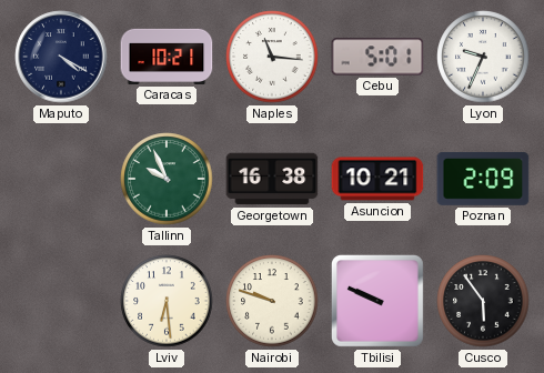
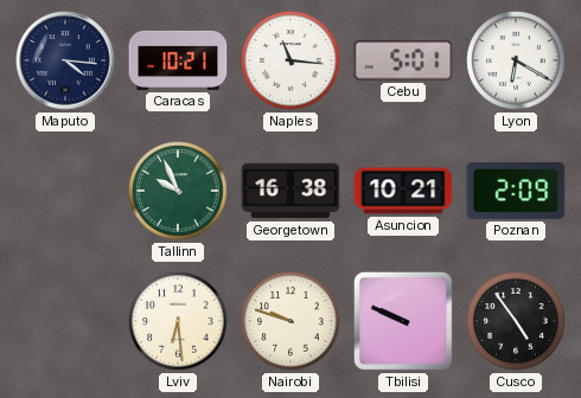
Maputo: 4:20 -> 4:16 (65, 60)
Lyon: 9:34 -> 6:20 (516, 60)
Cusco: 5:54 -> 4:54 (516, 321)
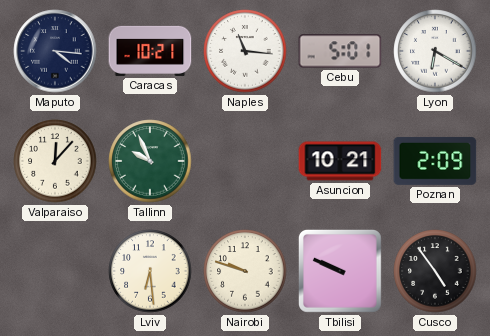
Valparaiso: none -> 12:07 (55, 161)
Georgetown: 16:38 -> none (290, 191)
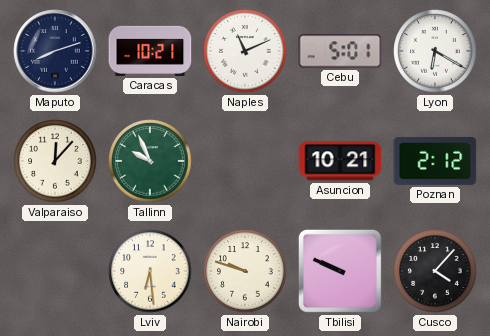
Maputo: 4:16 -> 8:12 (55, 51)
Naples: 11:16 -> 11:11 (245, 51)
Poznan: 2:09 -> 2:12 (435, 161)
Cusco: 4:54 -> 4:07 (435, 271)
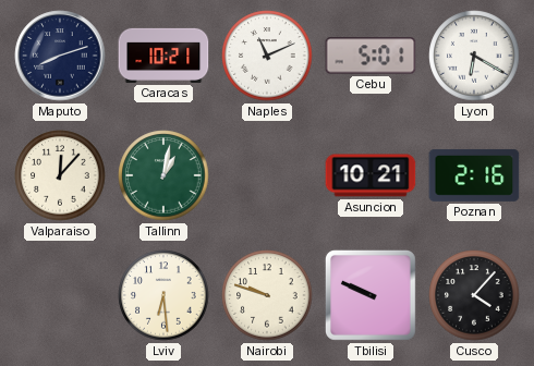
Tallinn: 9:56 -> 1:02 (163, 175)
Poznan: 2:12 -> 2:16 (474, 175)
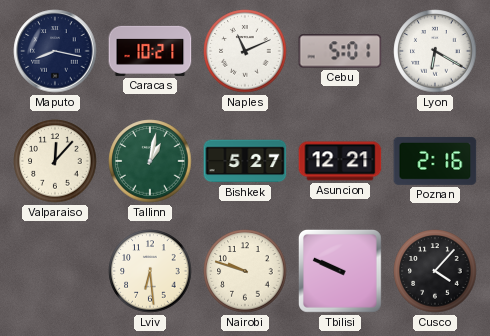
Maputo: 8:12 -> 8:17 (55, 51)
Bishkek: none -> 5:27 (245, 161)
Asuncion: 10:21 -> 12:21 (340, 161)
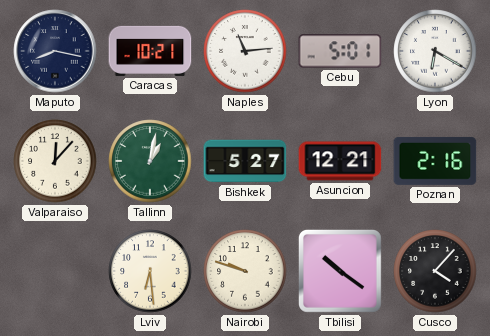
Naples: 11:11 -> 11:14 (245, 51)
Tbilisi: 9:49 -> 10:21 (340, 271)
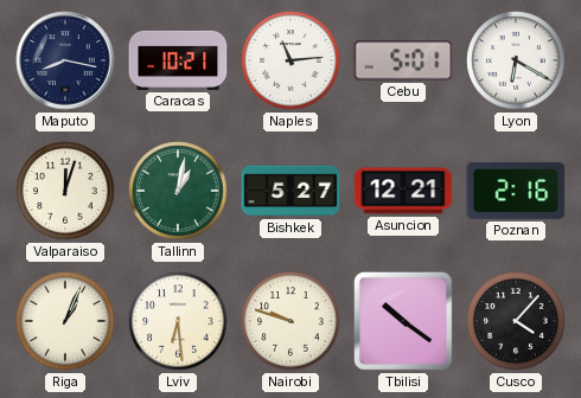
Valparaiso: 12:07 -> 12:03 (65, 191)
Riga: none -> 1:04 (65, 321)
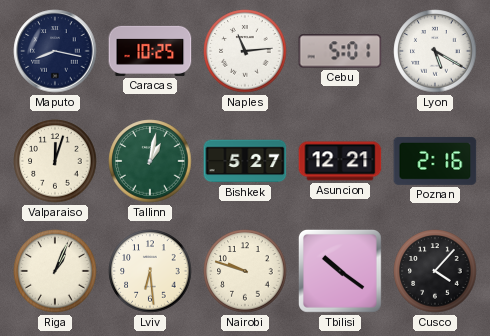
Caracas: 10:21 -> 10:25 (150, 51)
Lyon: 6:20 -> 5:20 (435, 51)
